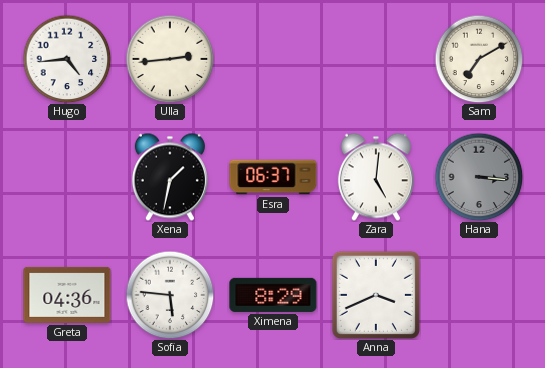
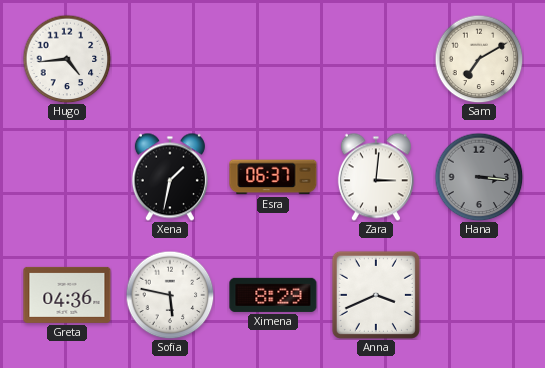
Ulla: 2:44 -> none (170, 59)
Zara: 5:01 -> 3:01 (376, 177)
Sofia: 5:46 -> 5:47 (170, 295)
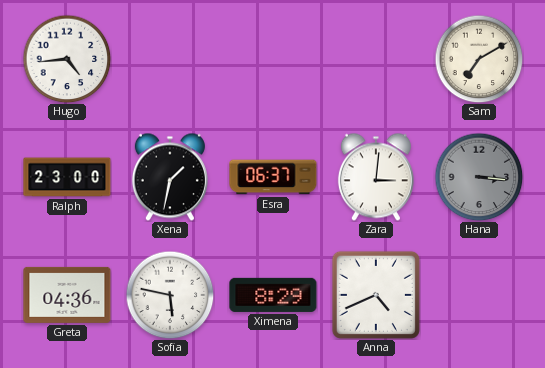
Ralph: none -> 23:00 (67, 177)
Anna: 3:41 -> 4:41 (376, 295)
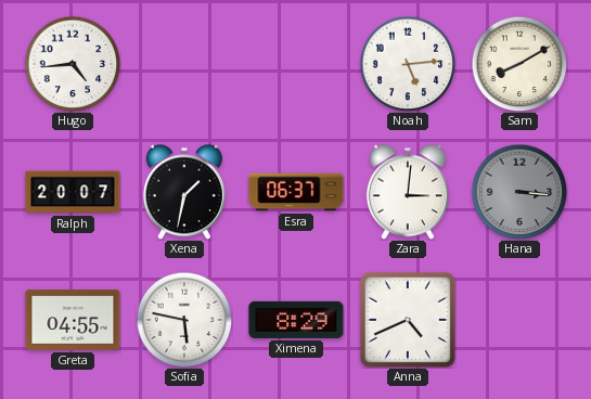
Noah: none -> 5:14 (408, 64)
Sam: 7:10 -> 8:10 (519, 64)
Ralph: 23:00 -> 20:07 (73, 192)
Greta: 04:36 -> 04:55 (73, 320)
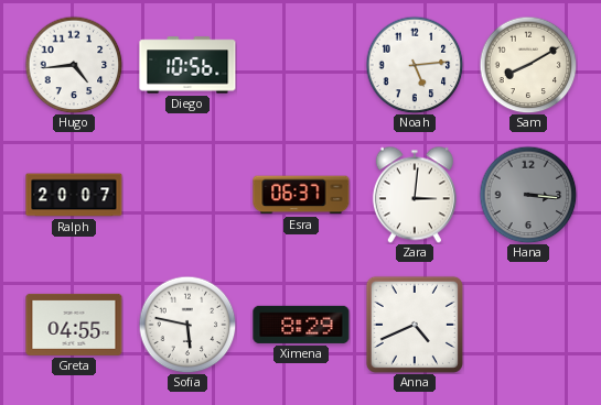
Diego: none -> 10:56 (187, 65)
Xena: 1:32 -> none (184, 192)
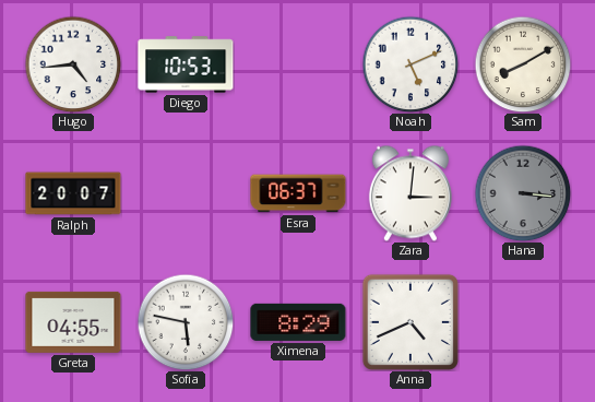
Diego: 10:56 -> 10:53 (186, 64)
Noah: 5:14 -> 5:11 (410, 64)
